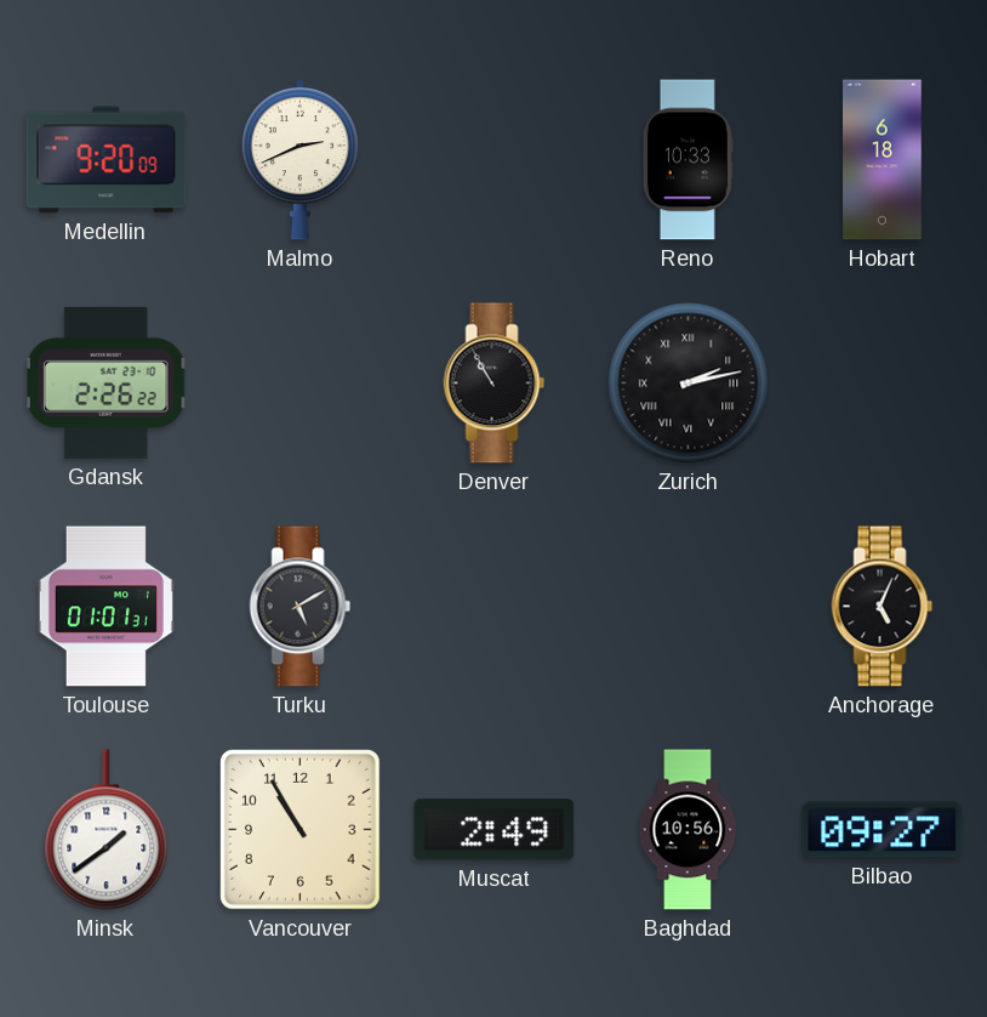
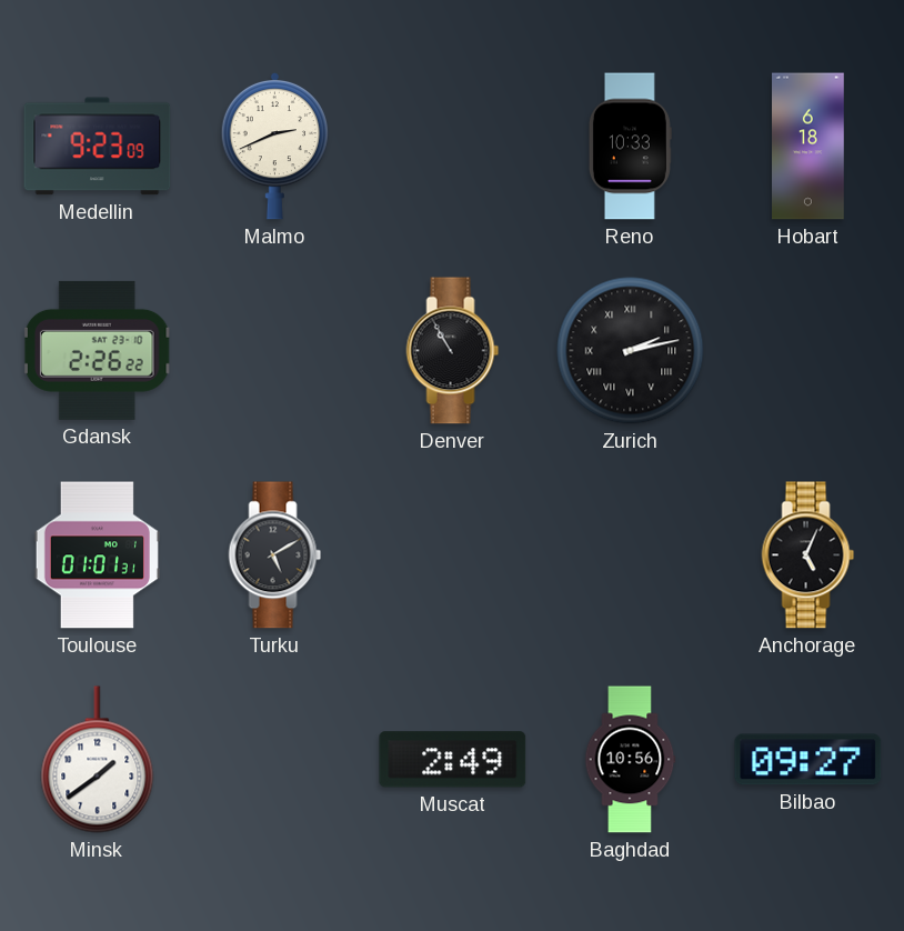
Medellin: 9:20 -> 9:23 (98, 147)
Vancouver: 10:55 -> none (301, 830)
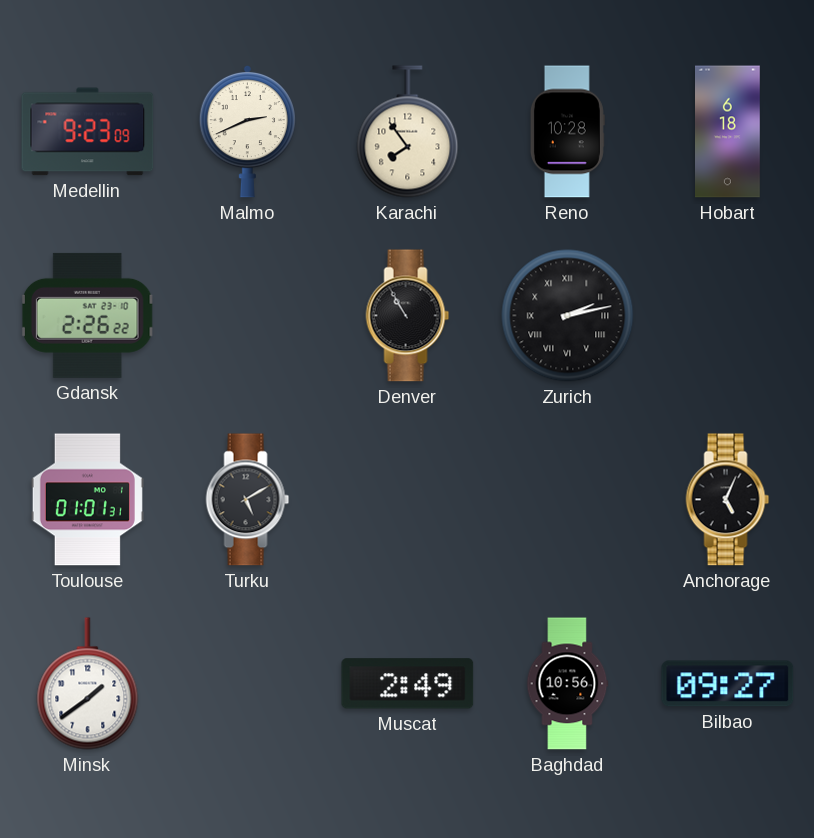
Karachi: none -> 7:54 (408, 132)
Reno: 10:33 -> 10:28 (567, 132)
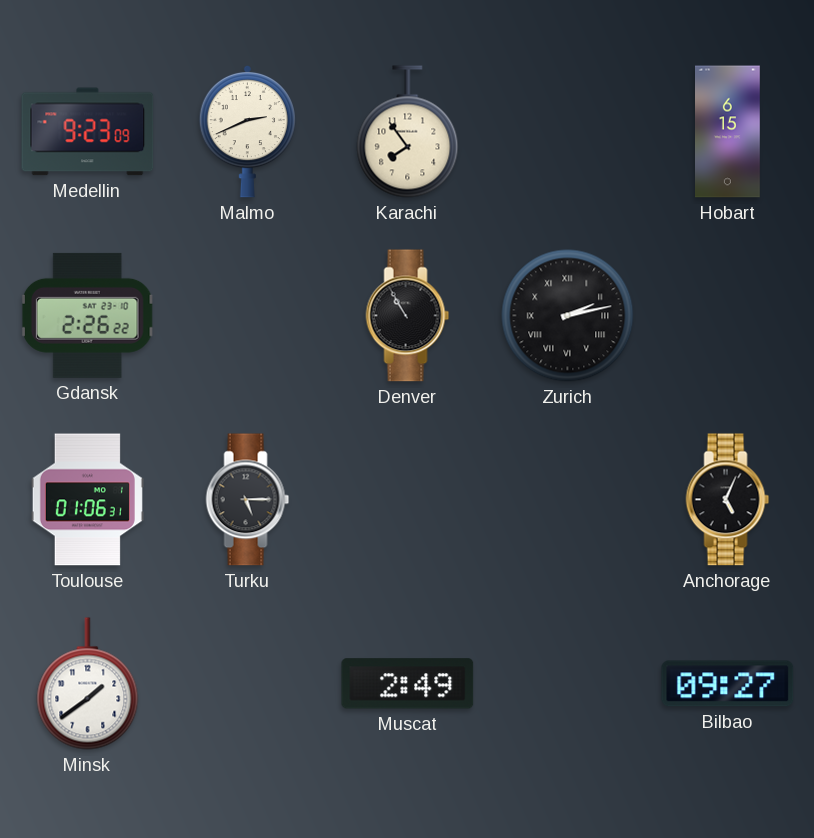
Reno: 10:28 -> none (567, 132)
Hobart: 6:18 -> 6:15 (728, 132)
Toulouse: 01:01 -> 01:06 (87, 500)
Turku: 5:10 -> 5:15 (248, 500)
Baghdad: 10:56 -> none (567, 684)
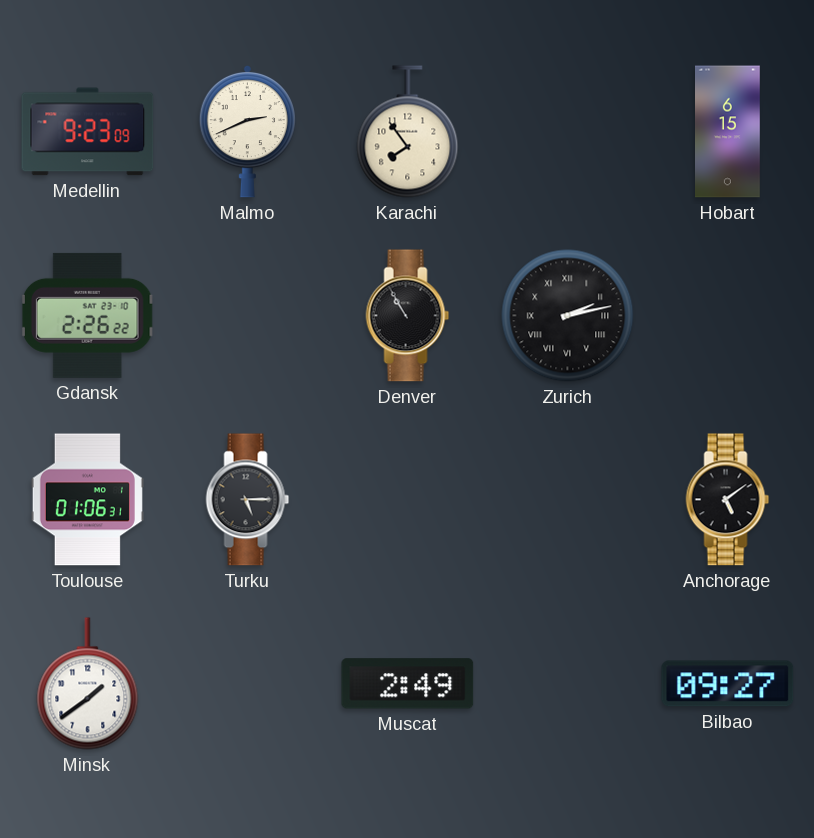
Anchorage: 5:04 -> 5:09 (728, 500)
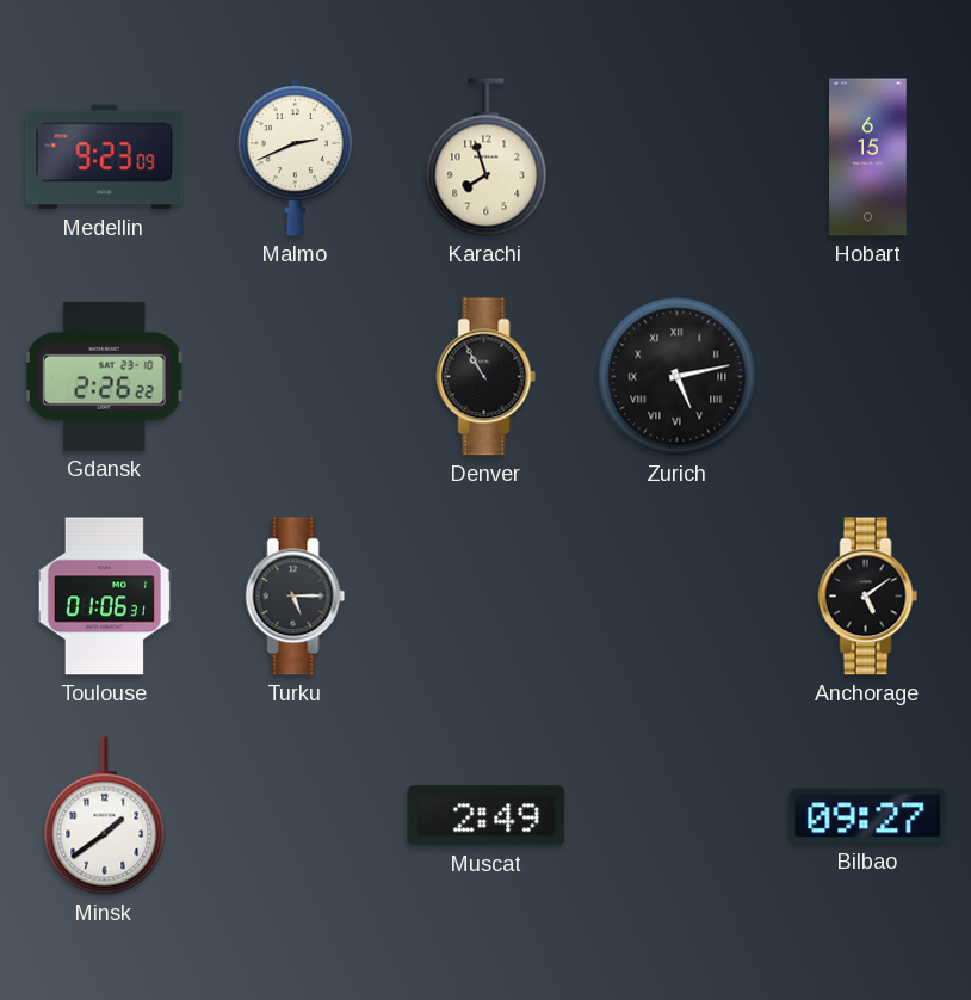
Karachi: 7:54 -> 7:57 (487, 158)
Zurich: 2:13 -> 5:13 (678, 377)
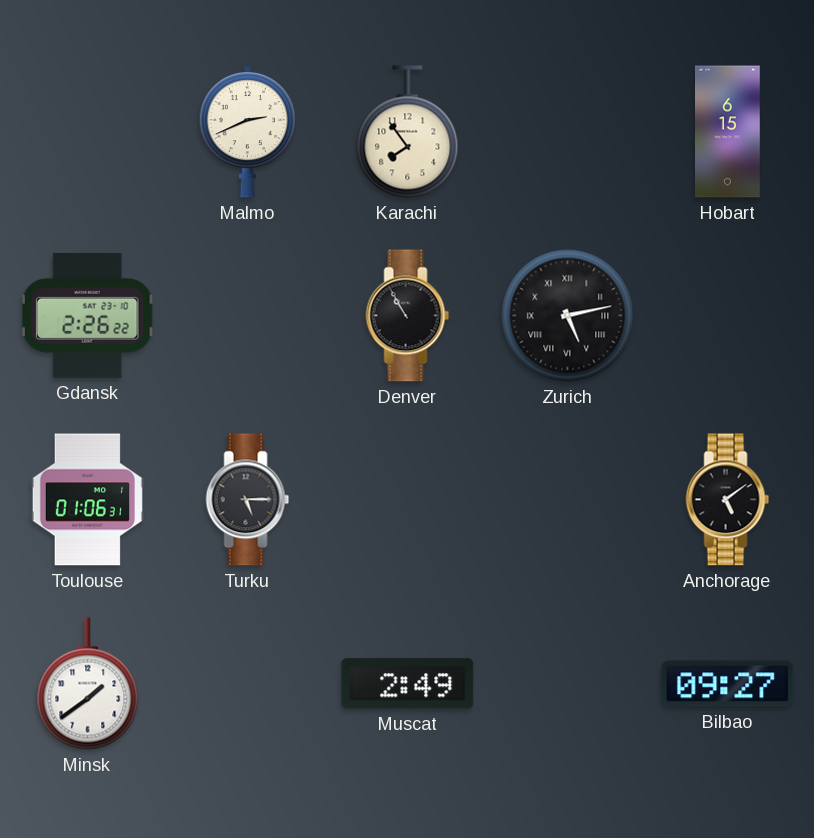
Medellin: 9:23 -> none (105, 158)
Karachi: 7:57 -> 7:54 (408, 132)
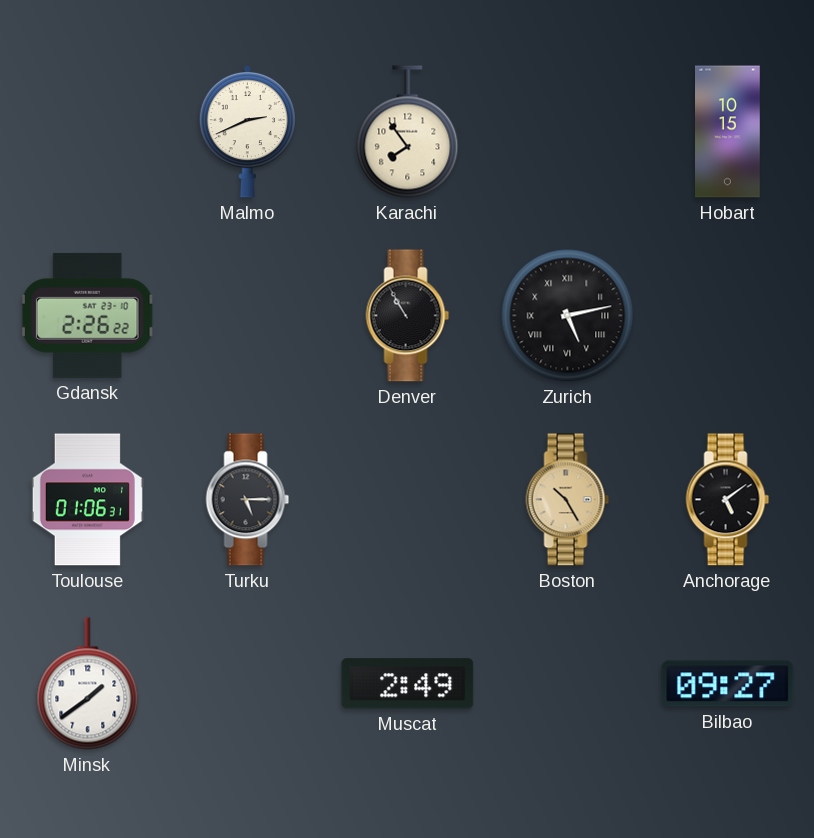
Hobart: 6:15 -> 10:15 (728, 132)
Boston: none -> 10:25 (568, 500)
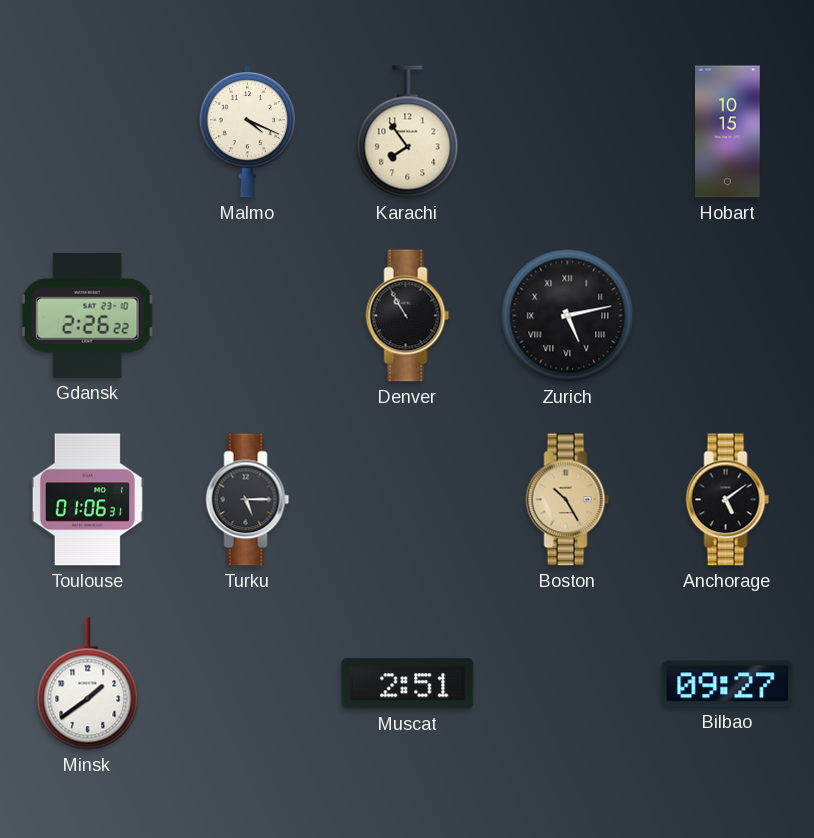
Malmo: 2:41 -> 4:19 (247, 131)
Muscat: 2:49 -> 2:51 (408, 684)
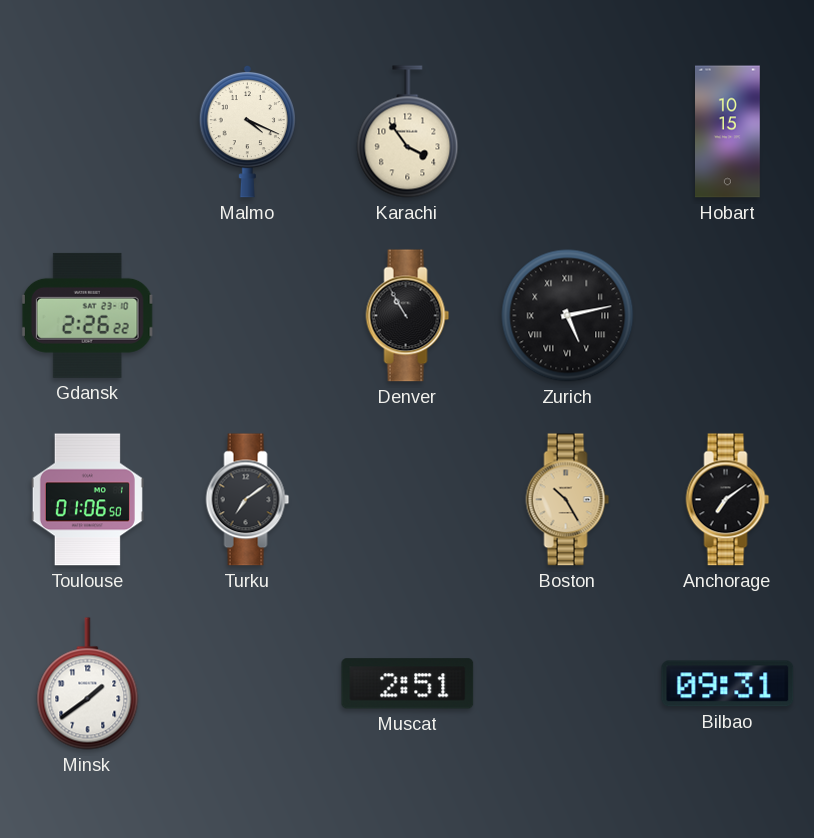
Karachi: 7:54 -> 3:54 (408, 132)
Toulouse: 01:06:31 -> 01:06:50 (87, 500)
Turku: 5:15 -> 7:09 (248, 500)
Anchorage: 5:09 -> 7:09 (728, 500)
Bilbao: 09:27 -> 09:31 (728, 684)
